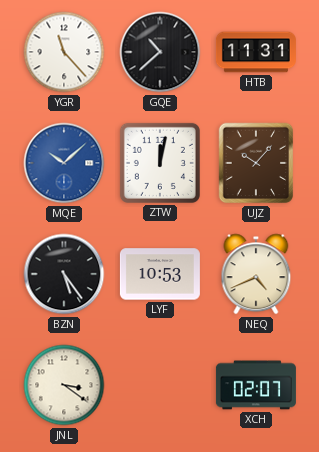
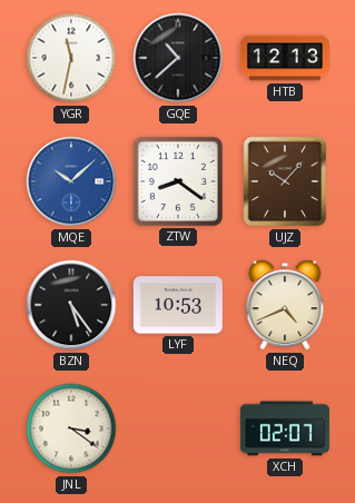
YGR: 11:23 -> 11:32 (71, 58)
HTB: 11:31 -> 12:13 (285, 58)
ZTW: 12:02 -> 8:21 (178, 181)
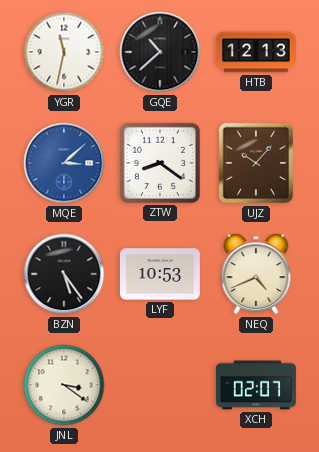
MQE: 10:08 -> 3:08 (64, 163)
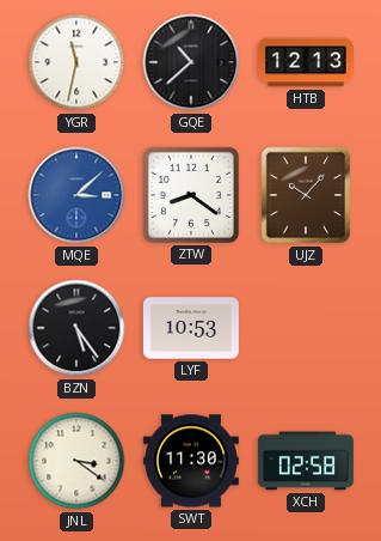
NEQ: 4:41 -> none (256, 274)
SWT: none -> 11:30 (191, 461)
XCH: 02:07 -> 02:58 (306, 461)
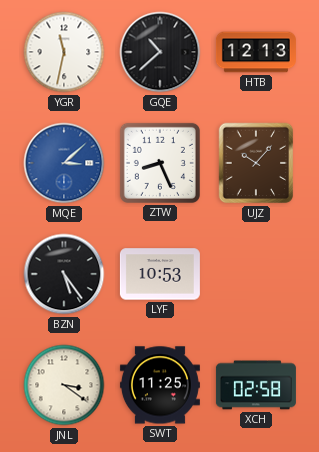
ZTW: 8:21 -> 8:26 (160, 163)
SWT: 11:30 -> 11:25 (160, 385)
